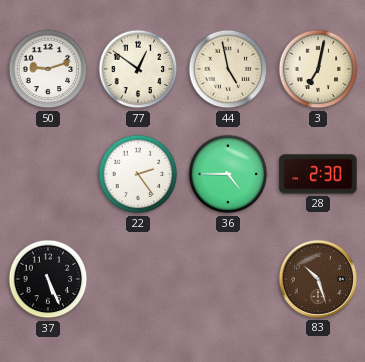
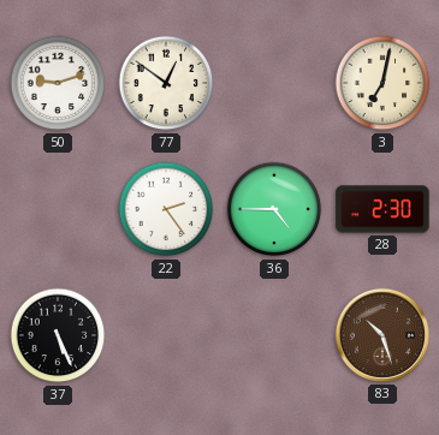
44: 4:58 -> none (228, 69)
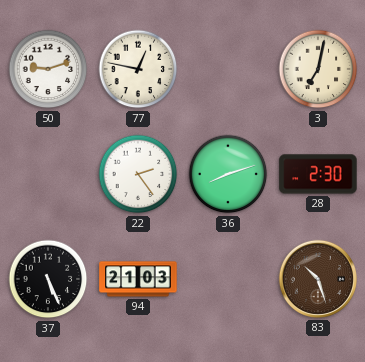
77: 12:51 -> 12:47 (138, 69)
36: 4:45 -> 8:12 (228, 174)
94: none -> 21:03 (138, 279)
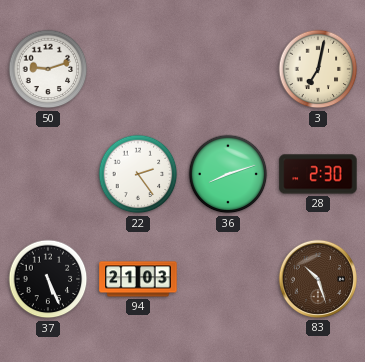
77: 12:47 -> none (138, 69)
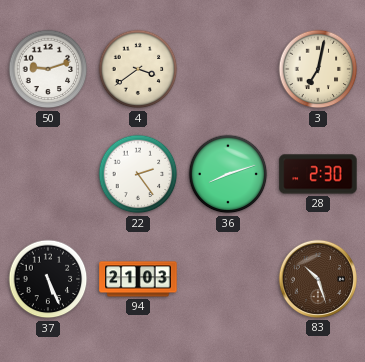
4: none -> 3:39 (138, 69)
